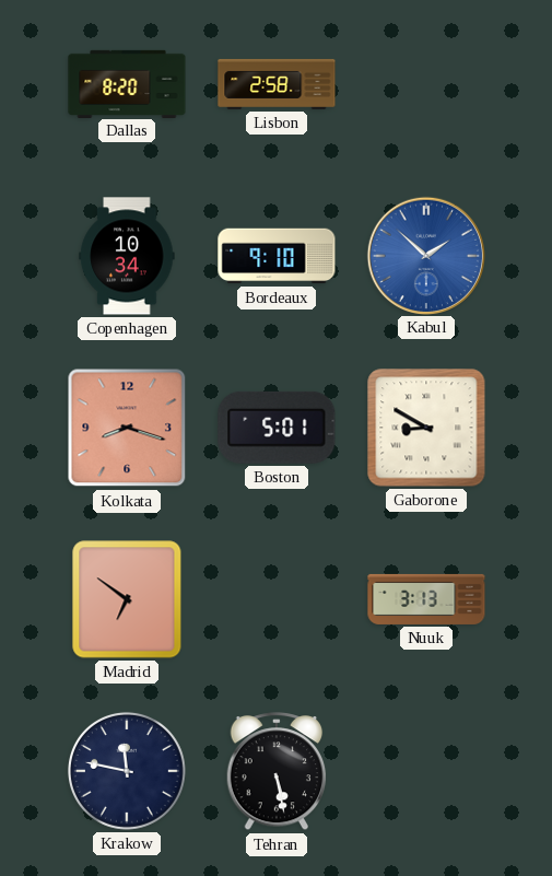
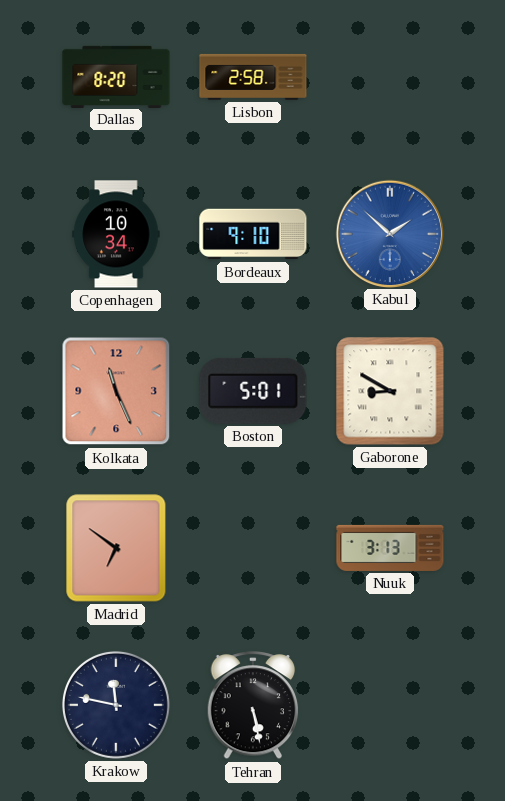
Kolkata: 8:18 -> 11:26 (116, 391)
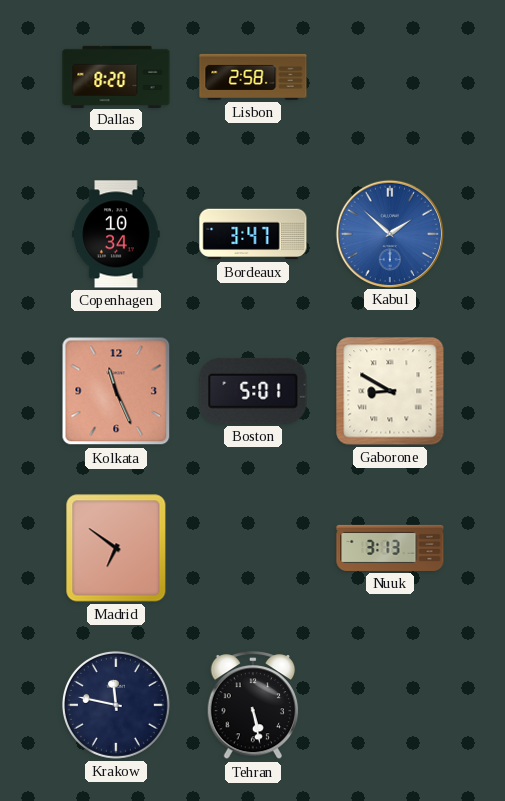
Bordeaux: 9:10 -> 3:47 (253, 234)
